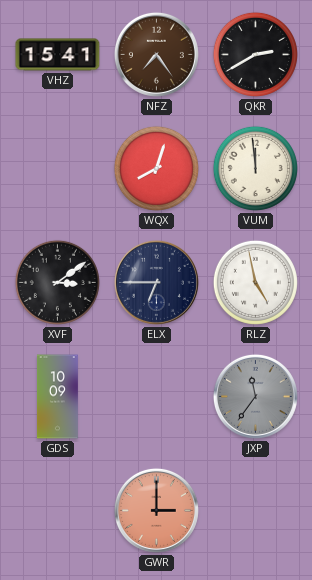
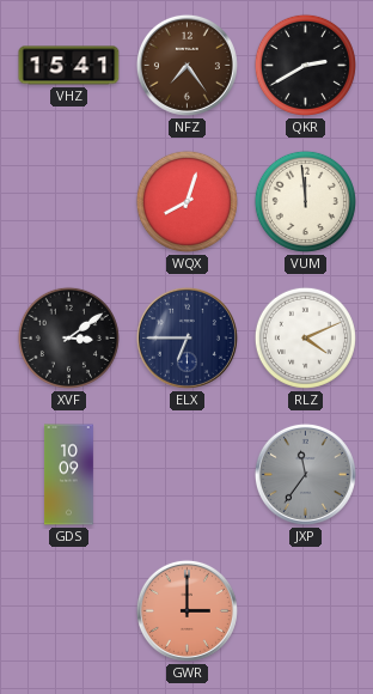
RLZ: 4:58 -> 4:11 (305, 337)
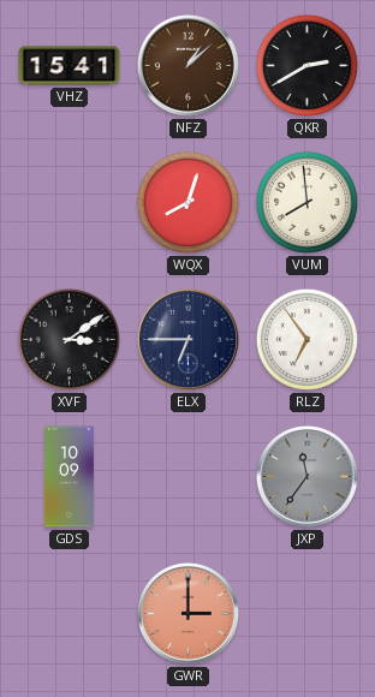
NFZ: 7:24 -> 1:08 (187, 65)
VUM: 11:59 -> 7:59 (306, 202)
RLZ: 4:11 -> 6:54 (306, 339)
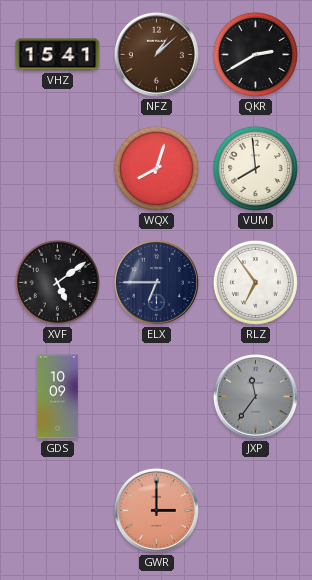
XVF: 3:09 -> 5:09 (57, 282)
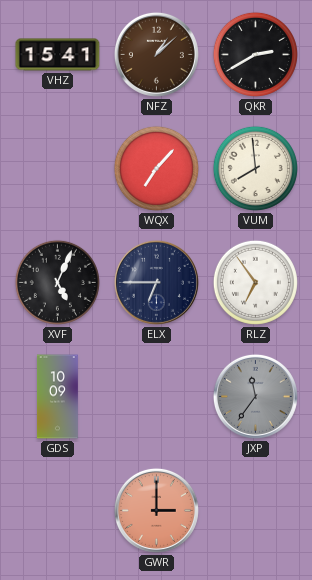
WQX: 8:03 -> 7:07 (156, 168)
XVF: 5:09 -> 5:04 (57, 282)
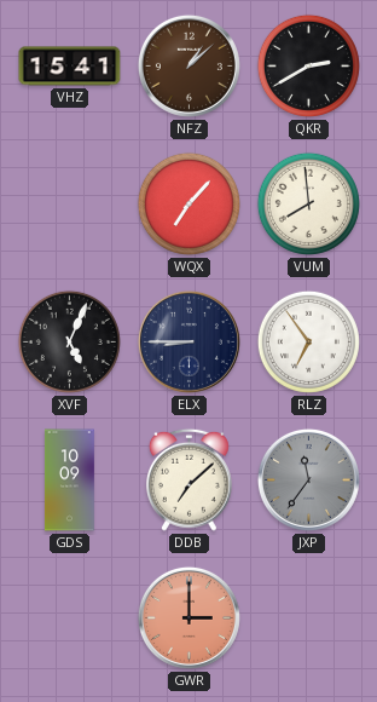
ELX: 6:45 -> 8:45 (188, 341)
DDB: none -> 7:08 (188, 479)
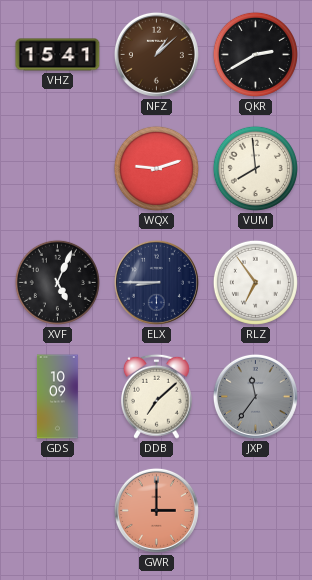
WQX: 7:07 -> 9:12 (156, 168)
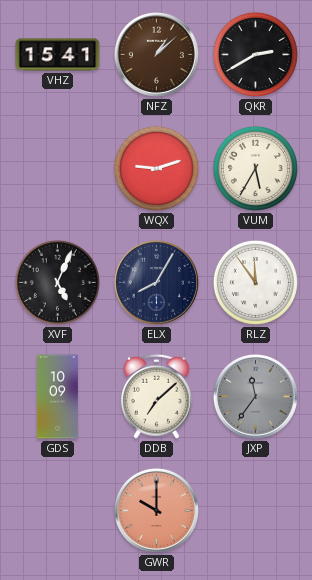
VUM: 7:59 -> 5:35 (255, 168)
ELX: 8:45 -> 8:05 (156, 282)
RLZ: 6:54 -> 11:54 (255, 282)
GWR: 3:00 -> 10:00 (156, 510)
